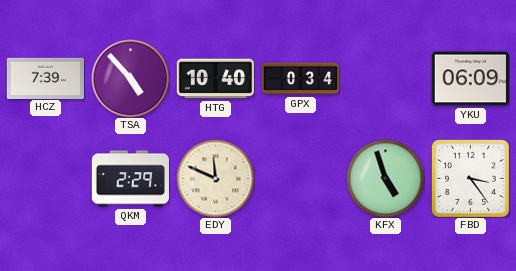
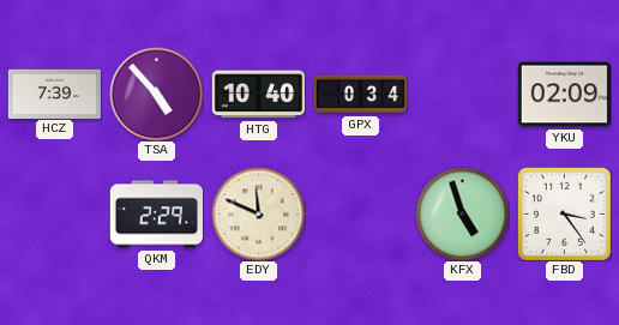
YKU: 06:09 -> 02:09 (564, 95)
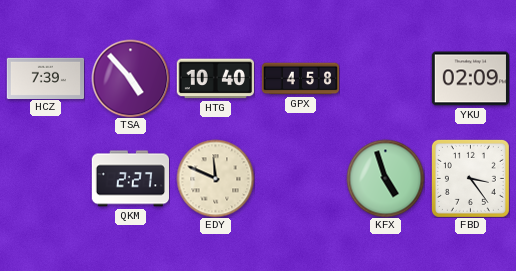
GPX: 0:34 -> 4:58 (300, 79)
QKM: 2:29 -> 2:27 (130, 179)
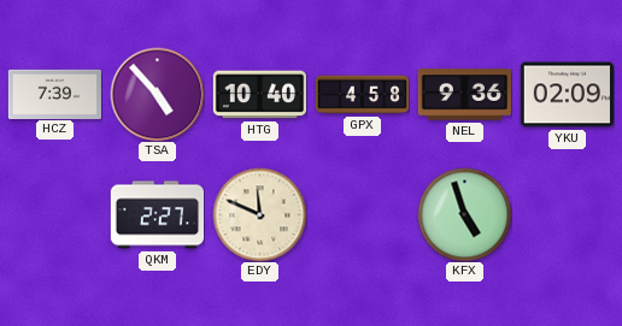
NEL: none -> 9:36 (464, 95)
FBD: 3:24 -> none (470, 178)
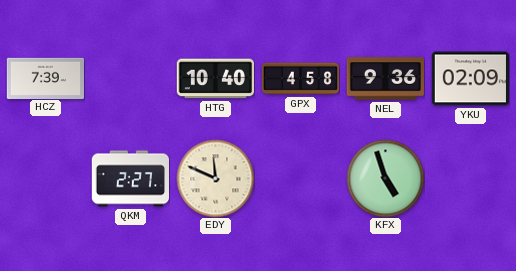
TSA: 4:53 -> none (157, 94)
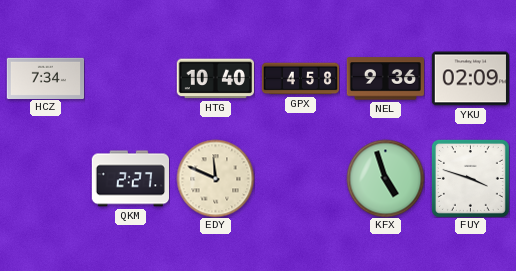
HCZ: 7:39 -> 7:34 (45, 78)
FUY: none -> 3:48 (470, 178)
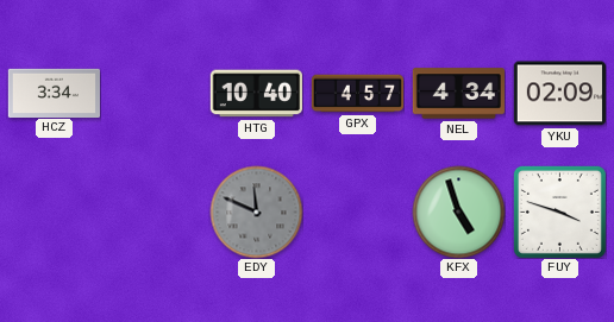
HCZ: 7:34 -> 3:34 (54, 93)
GPX: 4:58 -> 4:57 (357, 94)
NEL: 9:36 -> 4:34 (458, 94)
QKM: 2:27 -> none (130, 179)
EDY dial: cream -> grey (256, 211)
